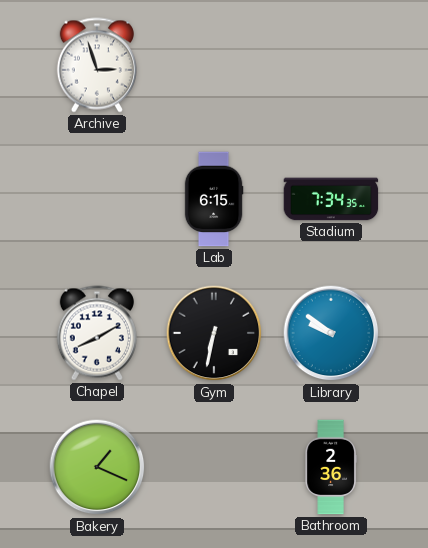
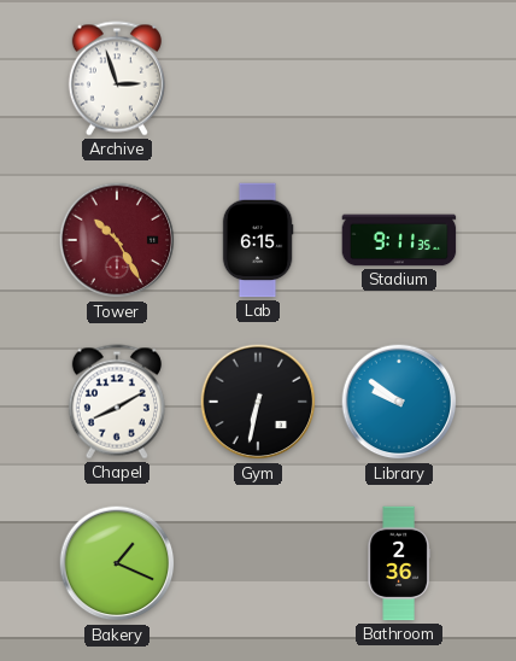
Tower: none -> 10:25 (117, 240)
Stadium: 7:34 -> 9:11 (399, 240)
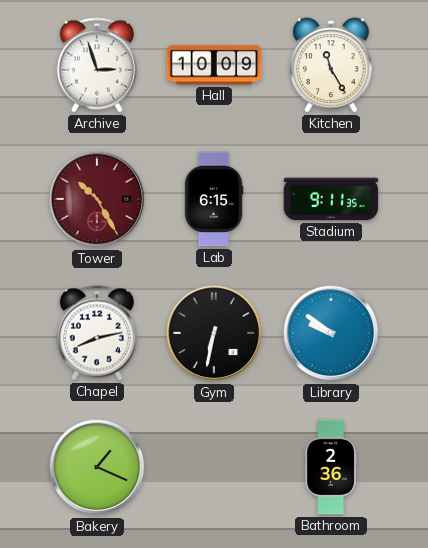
Hall: none -> 10:09 (214, 65)
Kitchen: none -> 11:25 (331, 65)
Chapel: 8:10 -> 8:13 (97, 333)
